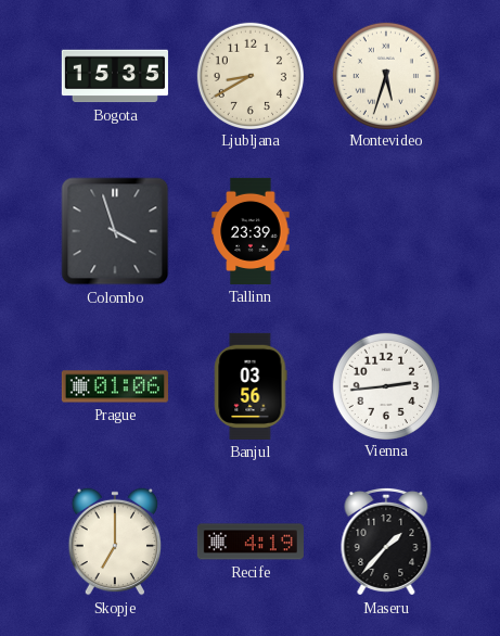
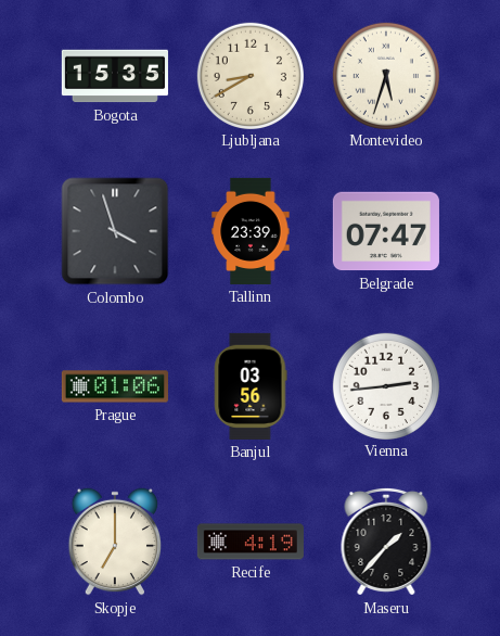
Belgrade: none -> 07:47 (386, 231)
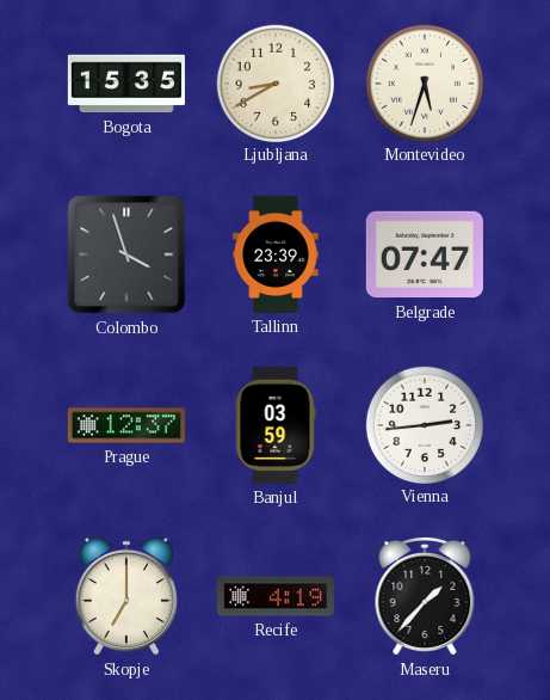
Prague: 01:06 -> 12:37 (126, 425)
Banjul: 03:56 -> 03:59 (276, 425)
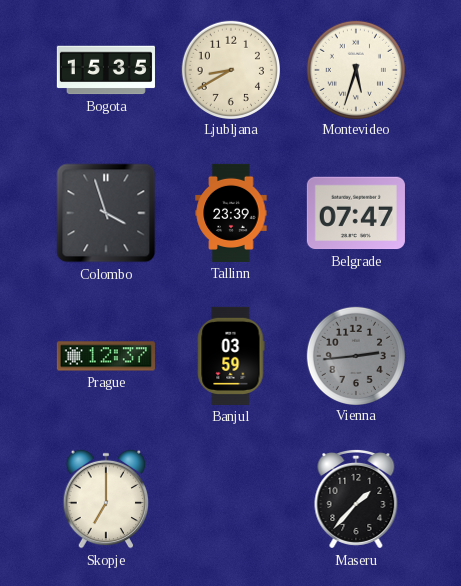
Vienna dial: white -> grey (355, 355)
Recife: 4:19 -> none (276, 596)
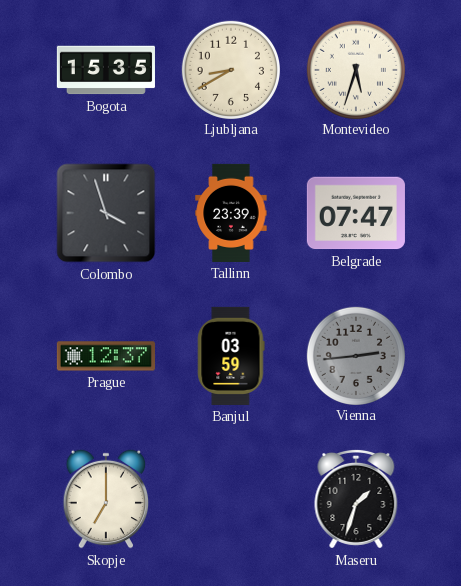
Maseru: 1:37 -> 1:33 (356, 499)
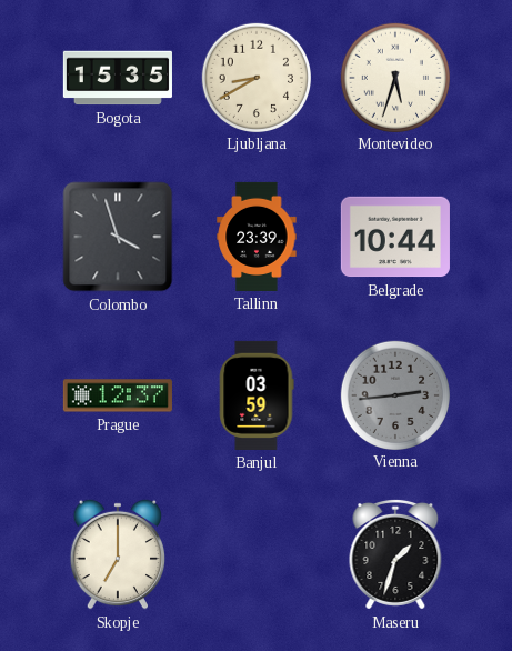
Belgrade: 07:47 -> 10:44 (395, 237)
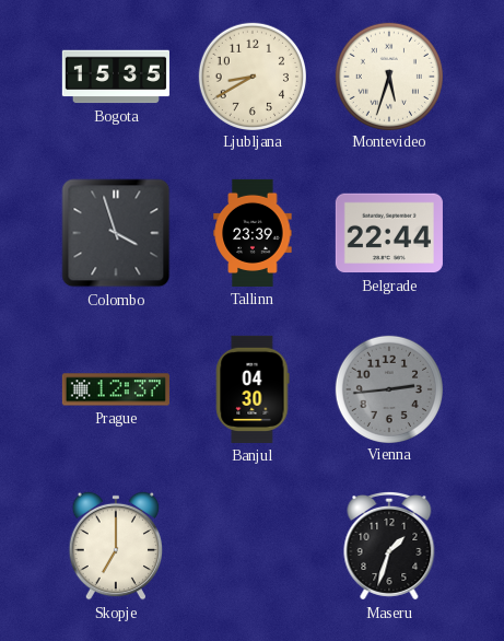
Belgrade: 10:44 -> 22:44 (389, 233)
Banjul: 03:59 -> 04:30 (253, 389)
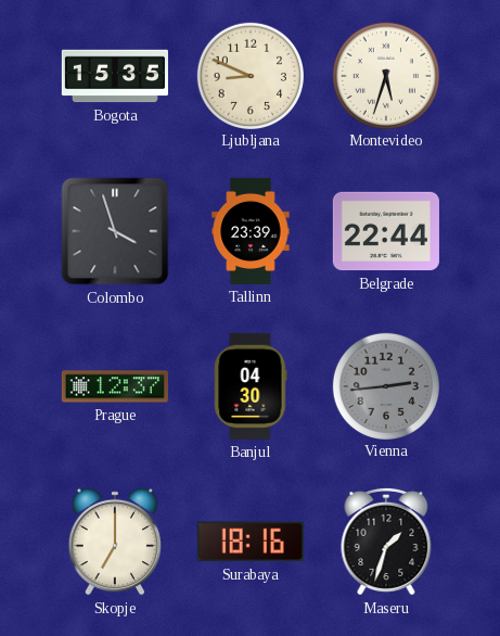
Ljubljana: 8:40 -> 8:49 (249, 75)
Surabaya: none -> 18:16 (251, 542)
